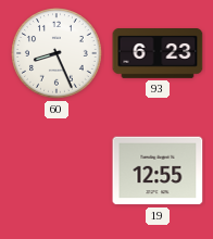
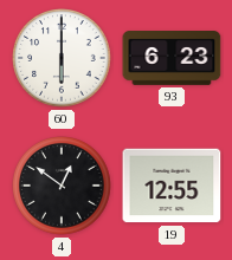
60: 8:26 -> 6:00 (63, 59)
4: none -> 12:51 (63, 187)
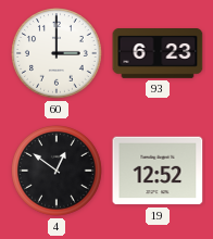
60: 6:00 -> 3:00 (58, 54)
19: 12:55 -> 12:52 (158, 171)
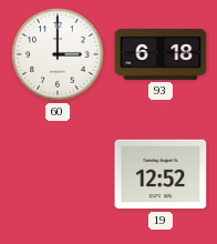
93: 6:23 -> 6:18 (161, 55)
4: 12:51 -> none (58, 172)
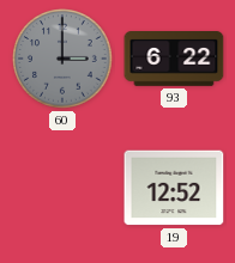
60 dial: white -> grey (64, 60)
93: 6:18 -> 6:22 (174, 60)
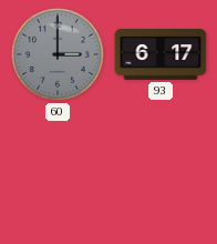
93: 6:22 -> 6:17 (161, 55)
19: 12:52 -> none (174, 188)
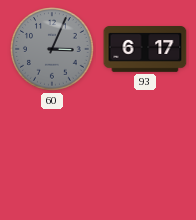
60: 3:00 -> 3:04 (53, 50)
